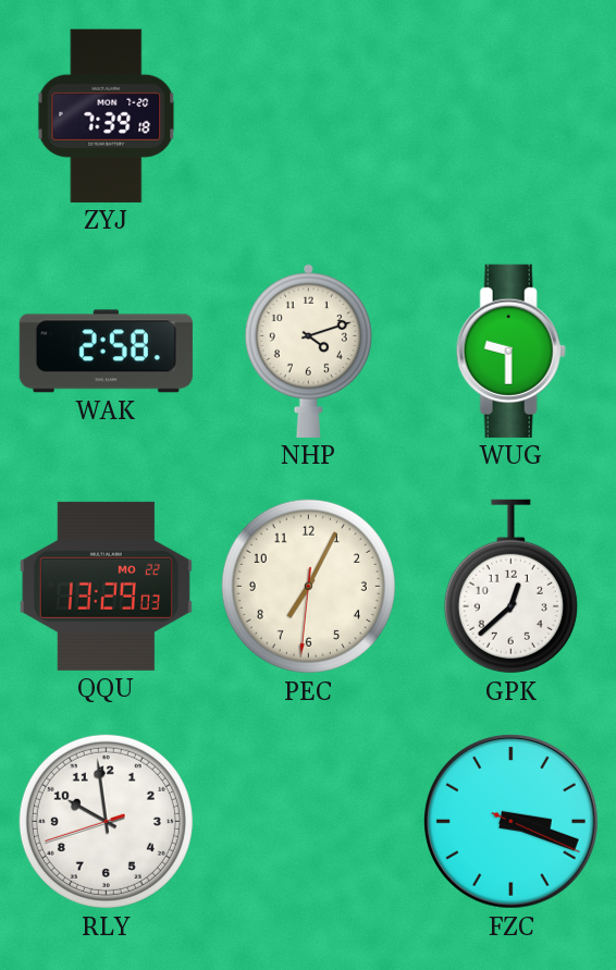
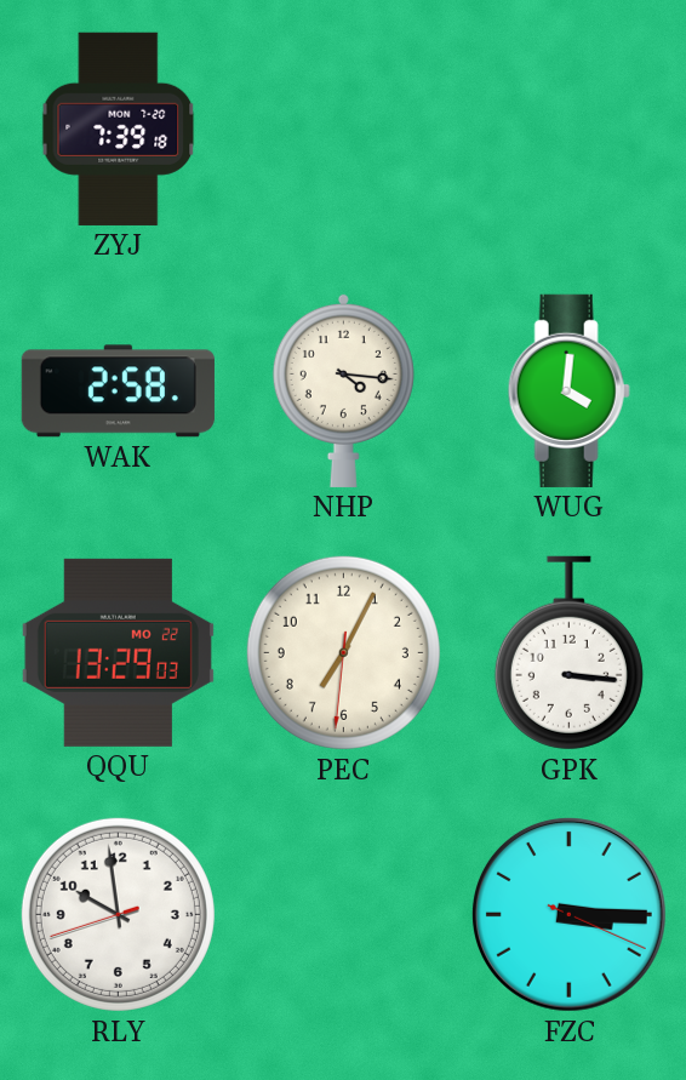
NHP: 4:12 -> 4:16 (343, 390)
WUG: 9:30 -> 4:01 (568, 390)
GPK: 12:38 -> 3:16 (568, 653)
FZC: 3:18 -> 3:15 (568, 914)
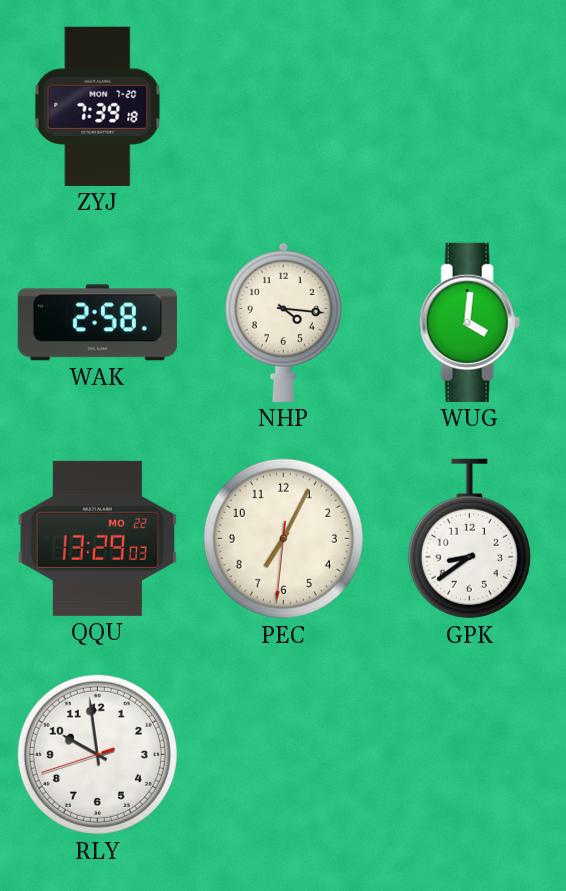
GPK: 3:16 -> 8:39 (469, 539)
FZC: 3:15 -> none (568, 914)
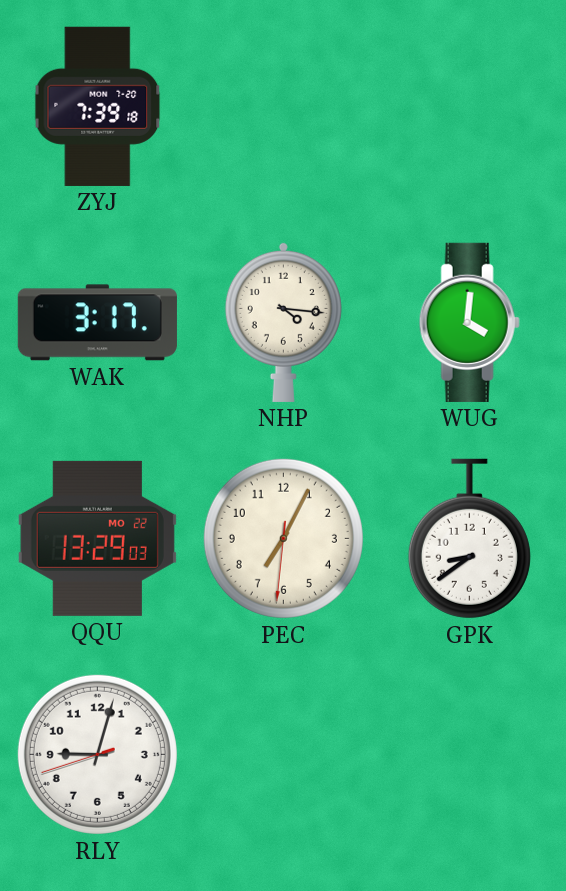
WAK: 2:58 -> 3:17 (97, 323)
RLY: 9:58 -> 9:02 (97, 754)
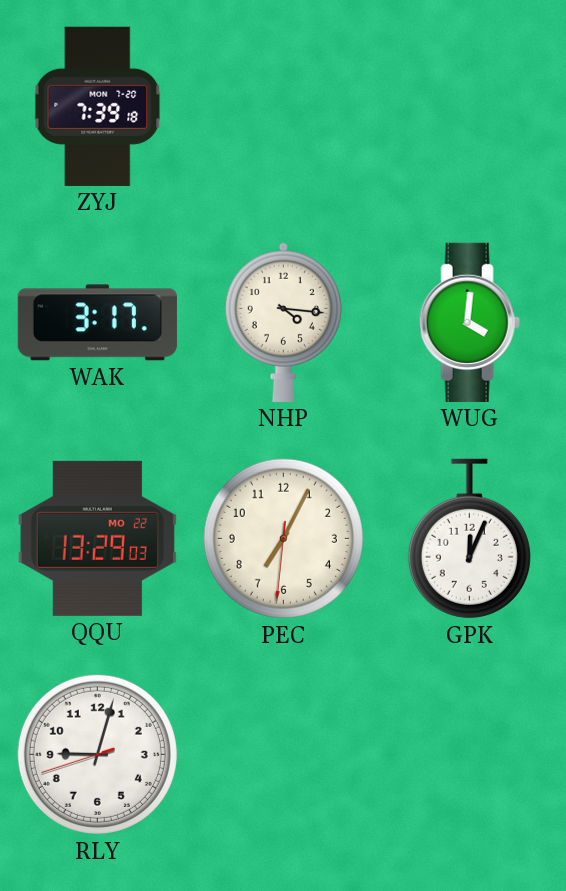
GPK: 8:39 -> 12:04 (469, 539)
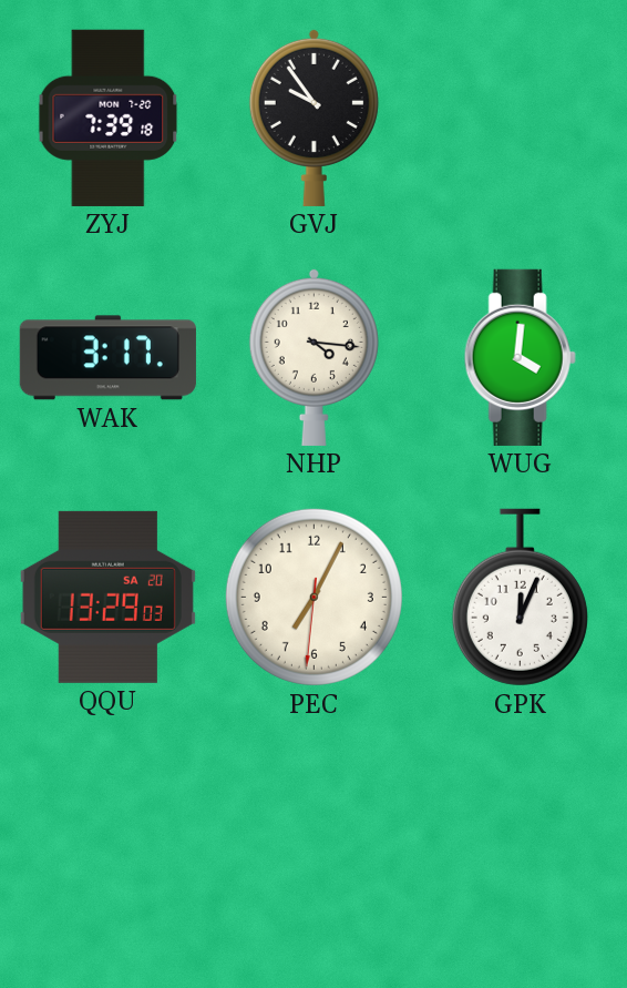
GVJ: none -> 9:54 (313, 118)
QQU date: MO 22 -> SA 20 (107, 597)
RLY: 9:02 -> none (97, 754)
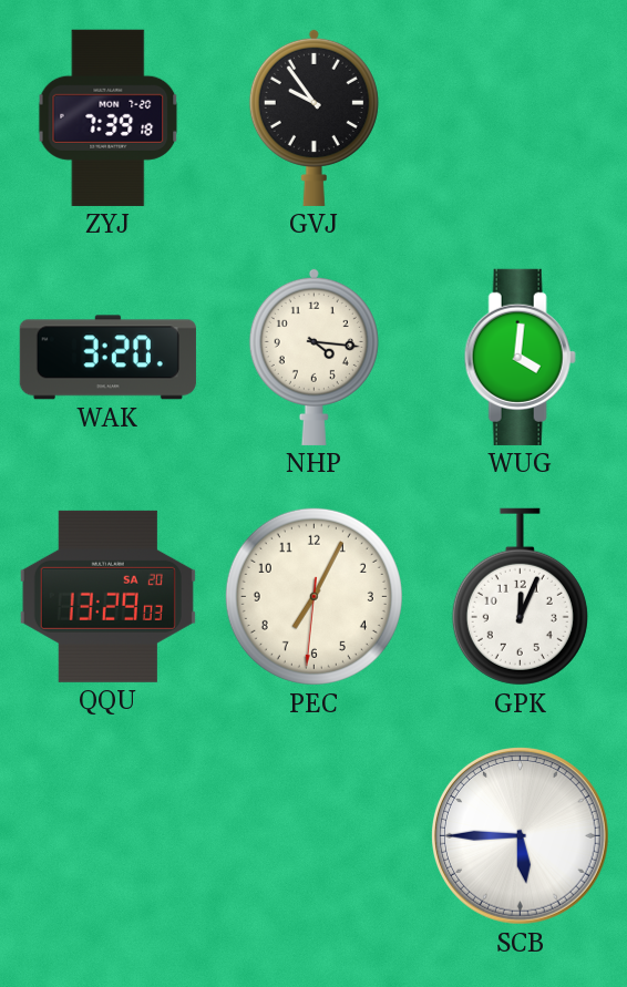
WAK: 3:17 -> 3:20 (107, 358)
SCB: none -> 5:45 (520, 835)
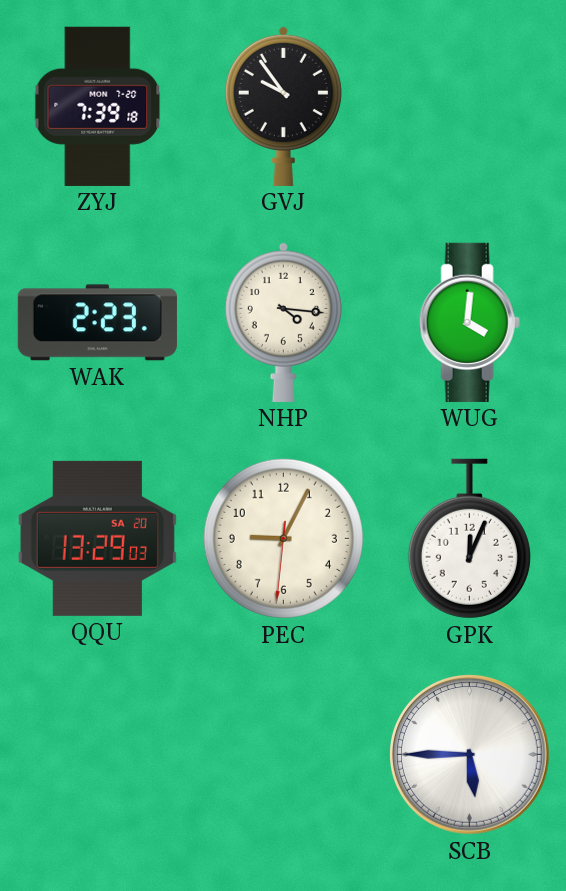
WAK: 3:20 -> 2:23 (97, 323)
PEC: 7:04 -> 9:04 (283, 538)
